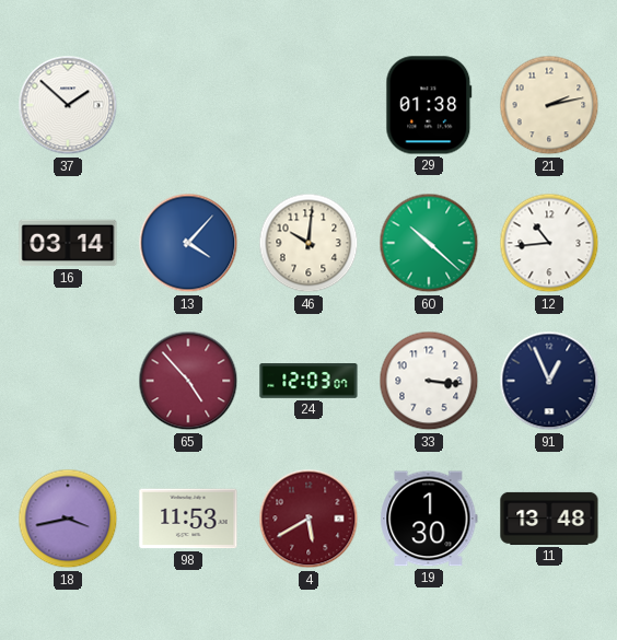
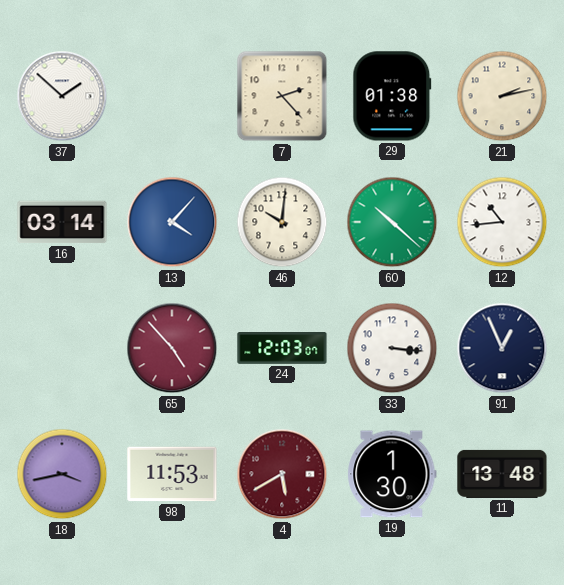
7: none -> 2:23 (282, 96)
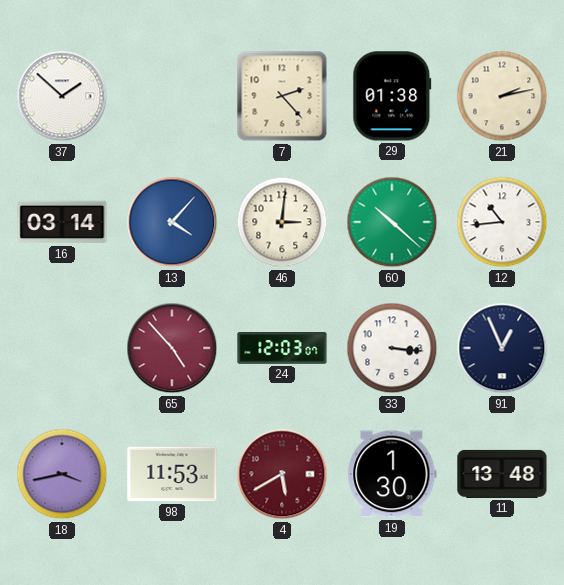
46: 10:01 -> 3:01 (282, 222)
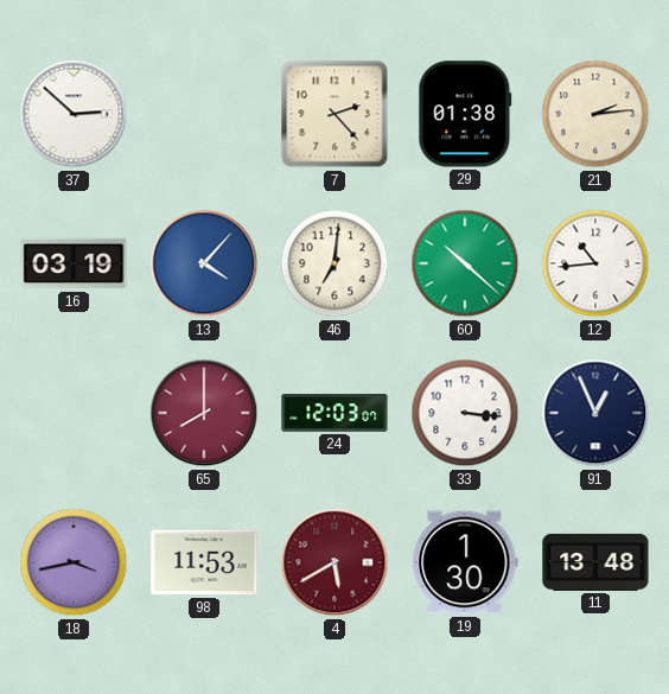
37: 1:52 -> 2:52 (74, 114)
21: 2:13 -> 2:14 (595, 114)
16: 03:14 -> 03:19 (74, 263)
46: 3:01 -> 7:01 (334, 263)
65: 4:53 -> 8:00 (204, 413)
